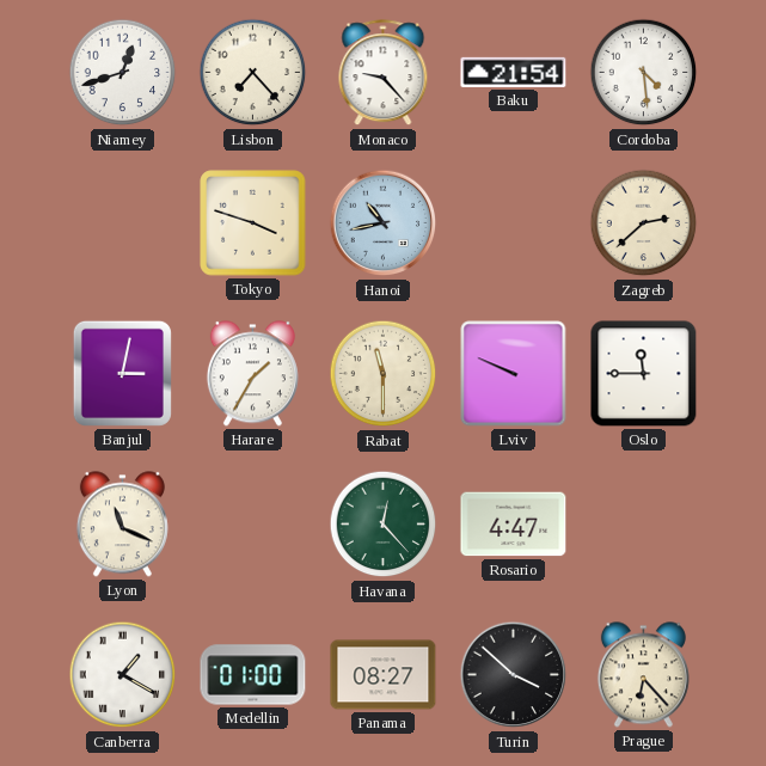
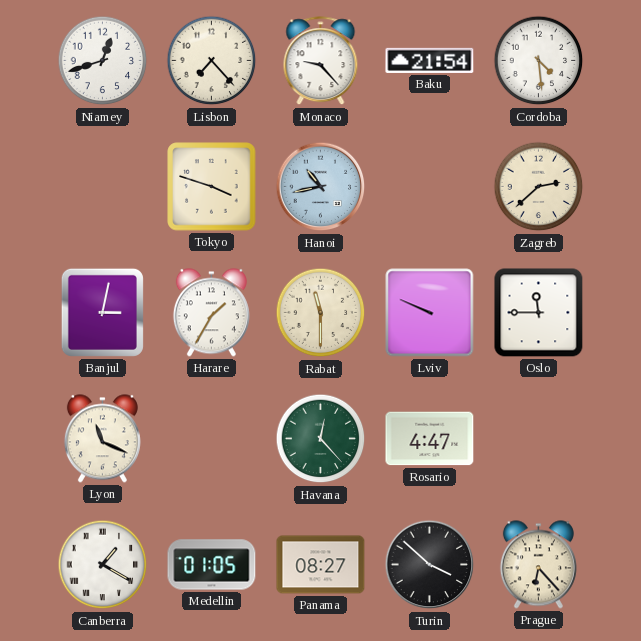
Medellin: 01:00 -> 01:05 (212, 565)
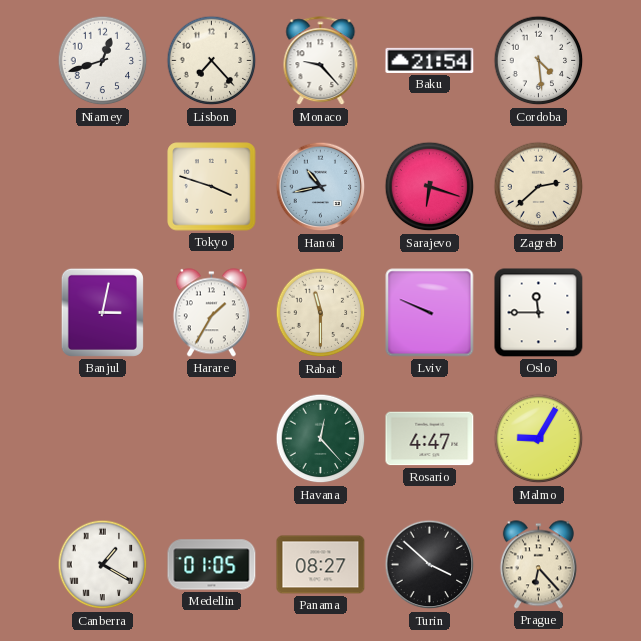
Sarajevo: none -> 6:18 (430, 187)
Lyon: 11:19 -> none (102, 439)
Malmo: none -> 9:05 (539, 439)
